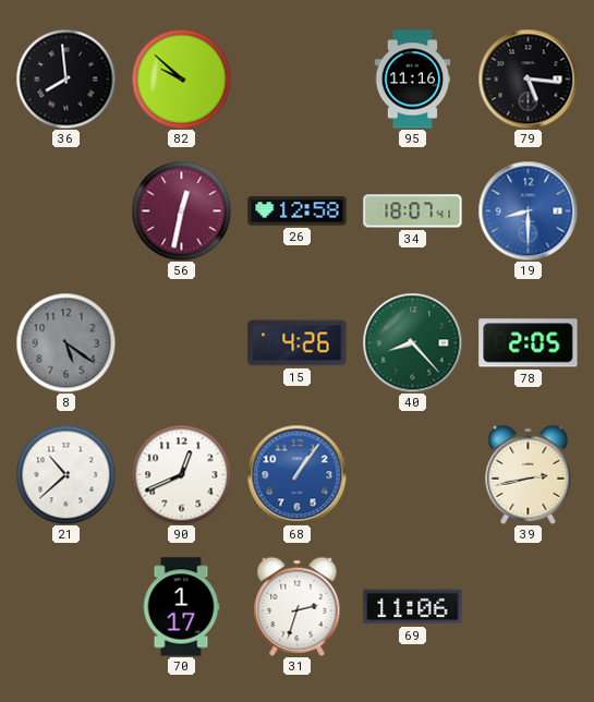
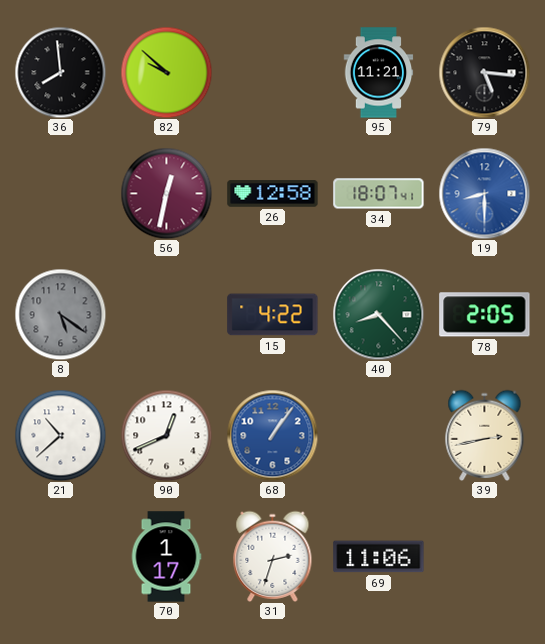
95: 11:16 -> 11:21 (379, 73)
15: 4:26 -> 4:22 (273, 315)
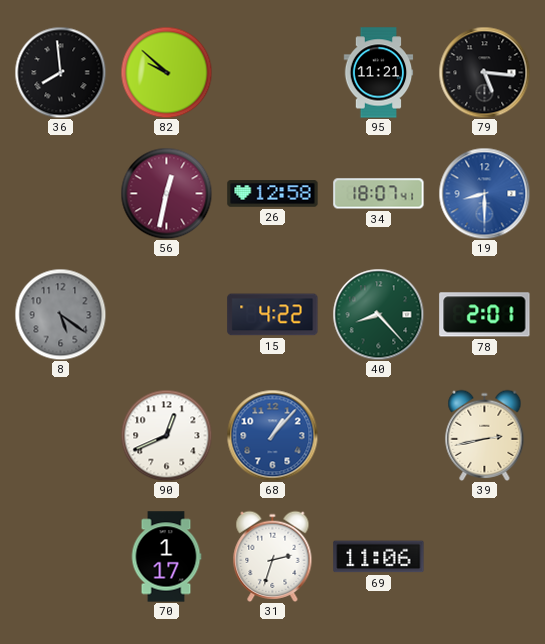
78: 2:05 -> 2:01 (485, 315)
21: 10:38 -> none (60, 435)
68: 1:06 -> 1:07 (272, 435)
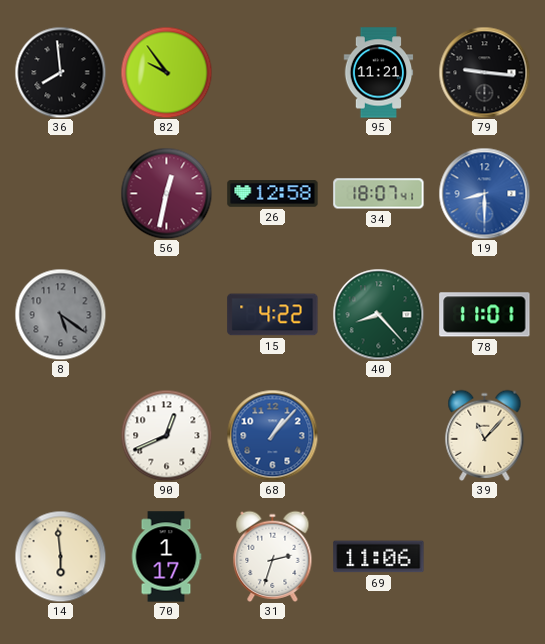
82: 9:52 -> 9:54 (166, 72)
79: 5:16 -> 9:16 (484, 72)
78: 2:01 -> 11:01 (485, 315)
39: 2:43 -> 11:07 (485, 435)
14: none -> 5:59 (60, 556)
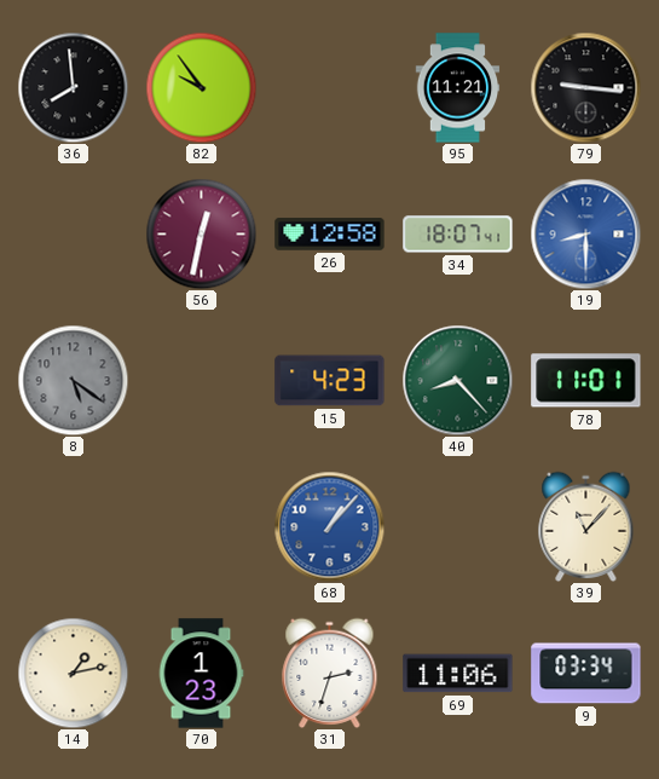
15: 4:22 -> 4:23 (330, 381)
90: 12:41 -> none (166, 435)
14: 5:59 -> 1:13 (73, 673)
70: 1:17 -> 1:23 (201, 674)
9: none -> 03:34 (586, 674)
